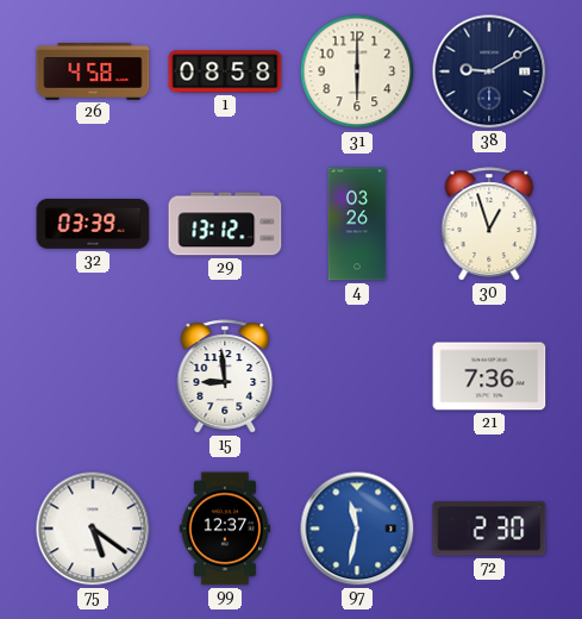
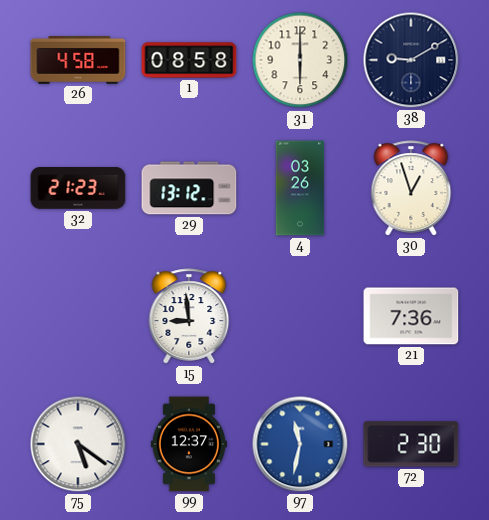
32: 03:39 -> 21:23 (78, 188)
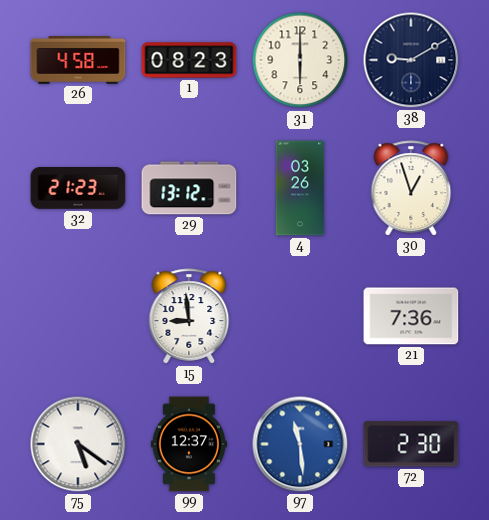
1: 08:58 -> 08:23 (189, 60)
97: 11:32 -> 11:29 (300, 444)
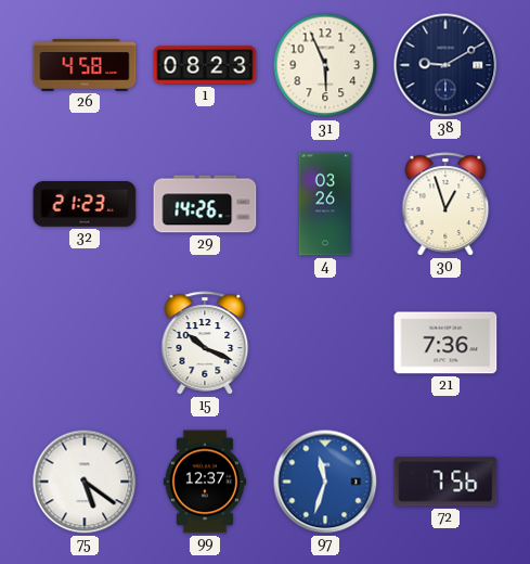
31: 6:00 -> 5:56 (325, 65)
29: 13:12 -> 14:26 (205, 204)
15: 8:59 -> 10:19 (205, 343)
97: 11:29 -> 11:33 (325, 482)
72: 2:30 -> 7:56 (445, 482)
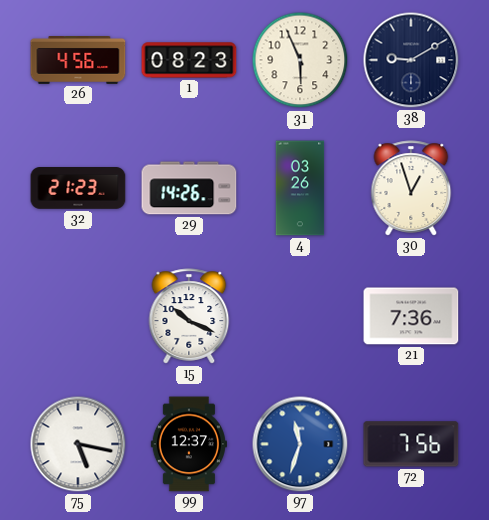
26: 4:58 -> 4:56 (78, 61)
75: 5:21 -> 5:17 (78, 444)
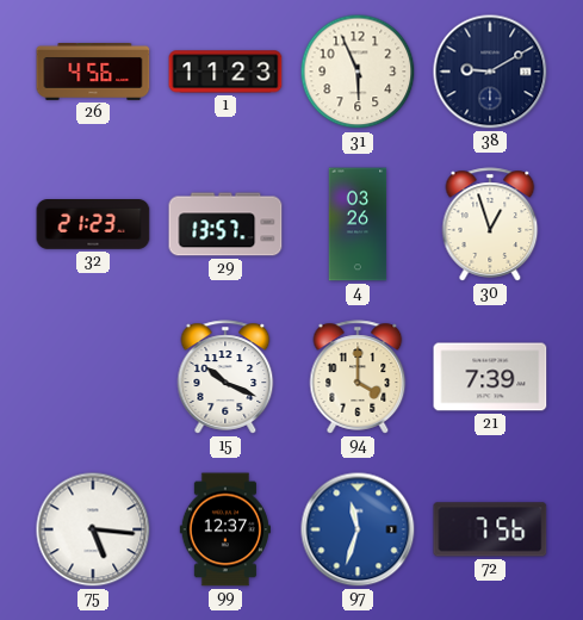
1: 08:23 -> 11:23 (225, 72)
29: 14:26 -> 13:57 (225, 224)
94: none -> 4:00 (358, 377)
21: 7:36 -> 7:39 (490, 377)
75: 5:17 -> 5:16 (93, 529)
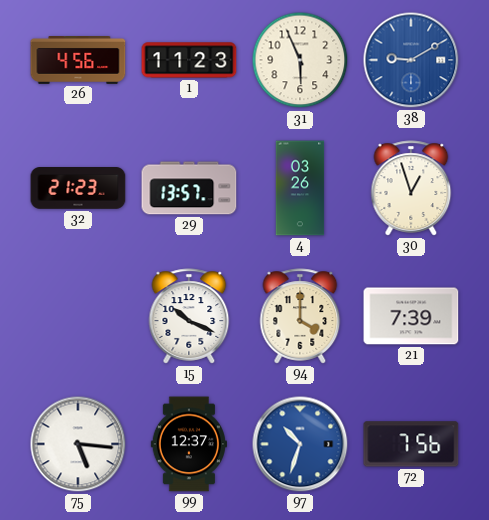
38 dial: navy -> blue (411, 60)
97: 11:33 -> 10:33 (300, 444)
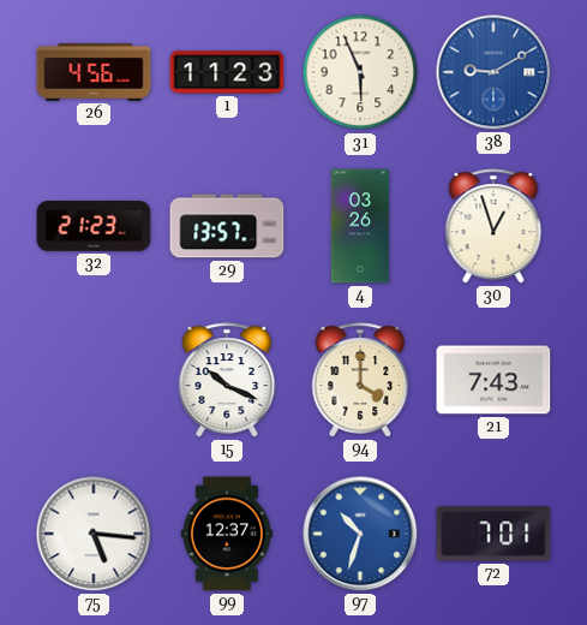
21: 7:39 -> 7:43 (493, 380)
72: 7:56 -> 7:01 (493, 534)
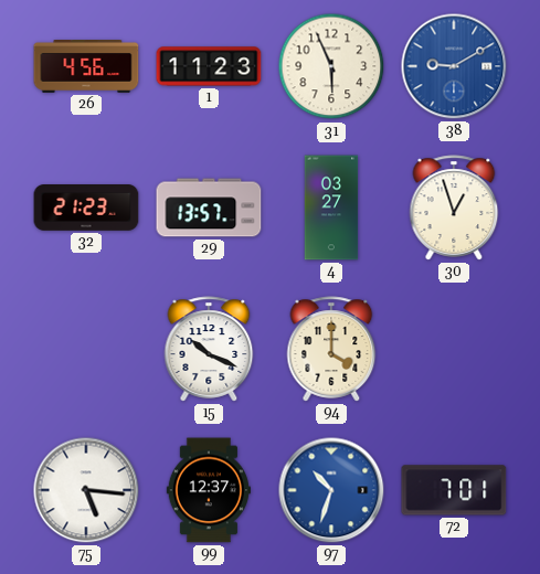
4: 03:26 -> 03:27 (331, 208)
21: 7:43 -> none (493, 380)
